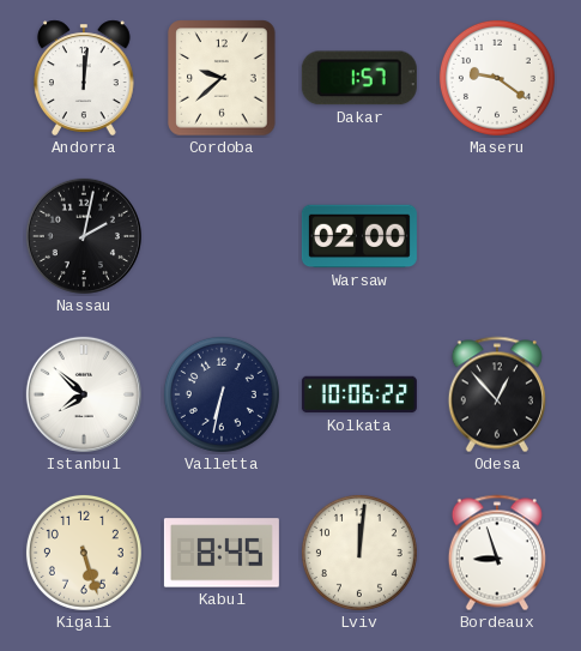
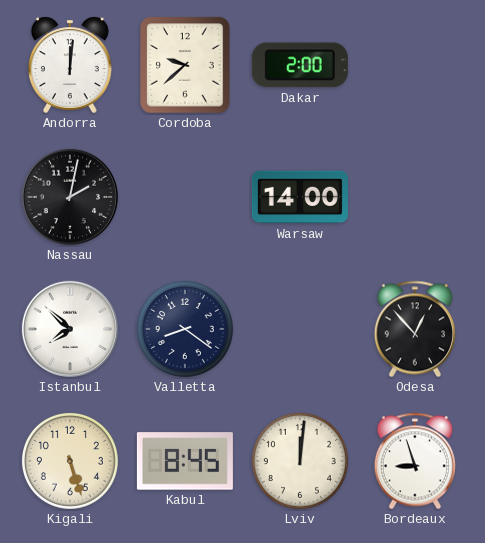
Dakar: 1:57 -> 2:00 (300, 65)
Maseru: 9:21 -> none (497, 78)
Warsaw: 02:00 -> 14:00 (300, 197)
Valletta: 6:32 -> 8:21 (185, 329)
Kolkata: 10:06 -> none (359, 394)
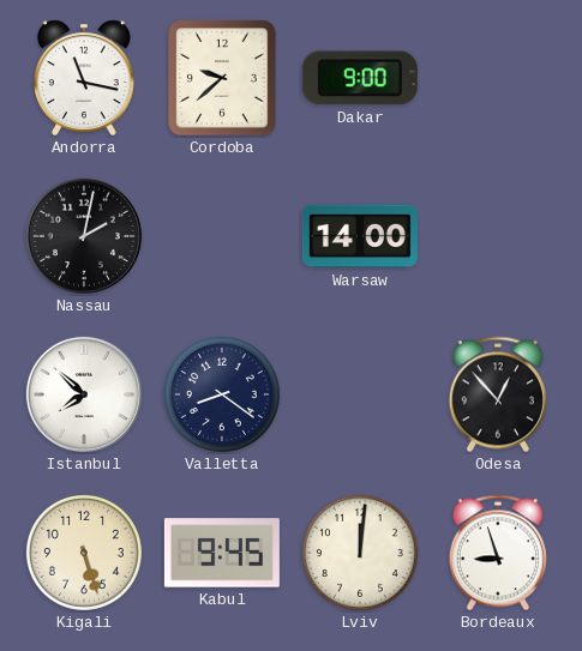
Andorra: 12:01 -> 11:17 (85, 78)
Dakar: 2:00 -> 9:00 (360, 78)
Kabul: 8:45 -> 9:45 (222, 553)
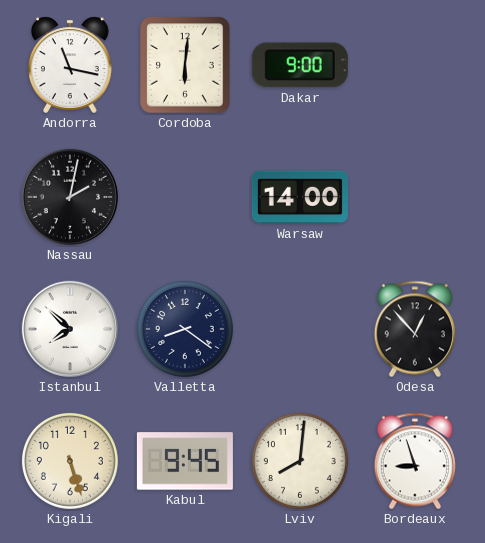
Cordoba: 9:38 -> 6:01 (185, 65)
Lviv: 12:01 -> 8:01 (300, 461)
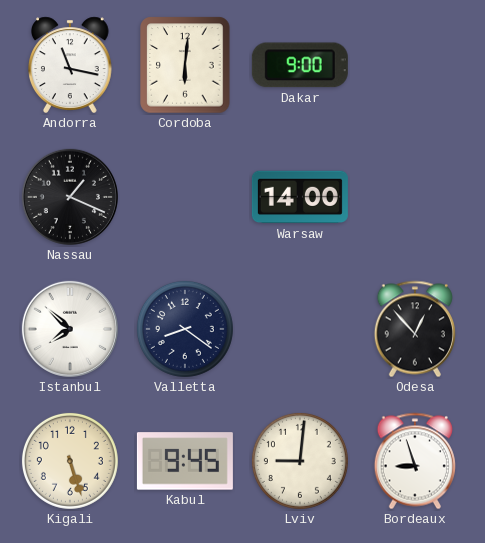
Nassau: 2:02 -> 1:19 (70, 197)
Lviv: 8:01 -> 9:01 (300, 461)
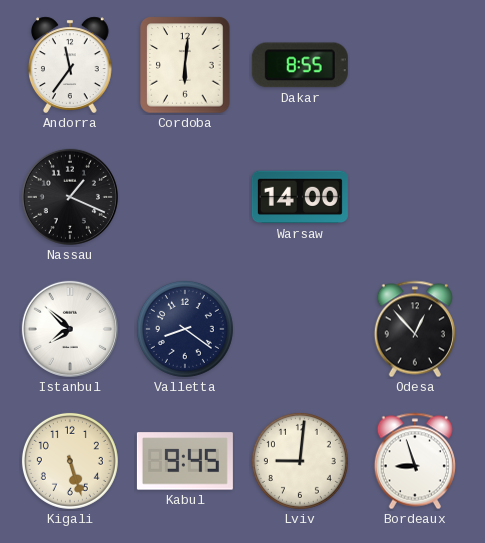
Andorra: 11:17 -> 11:36 (71, 65)
Dakar: 9:00 -> 8:55 (300, 65)
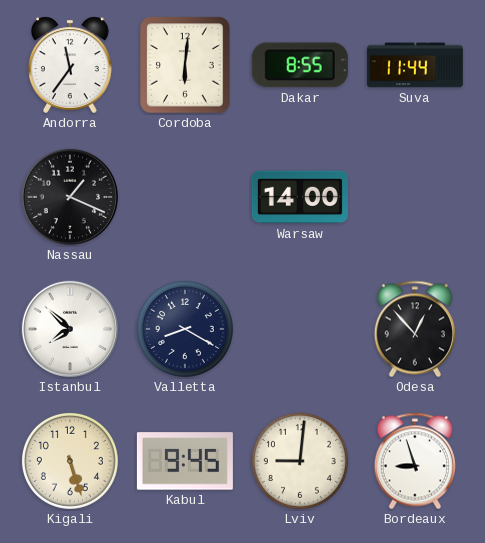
Suva: none -> 11:44 (415, 65)
Valletta: 8:21 -> 8:20 (185, 329)
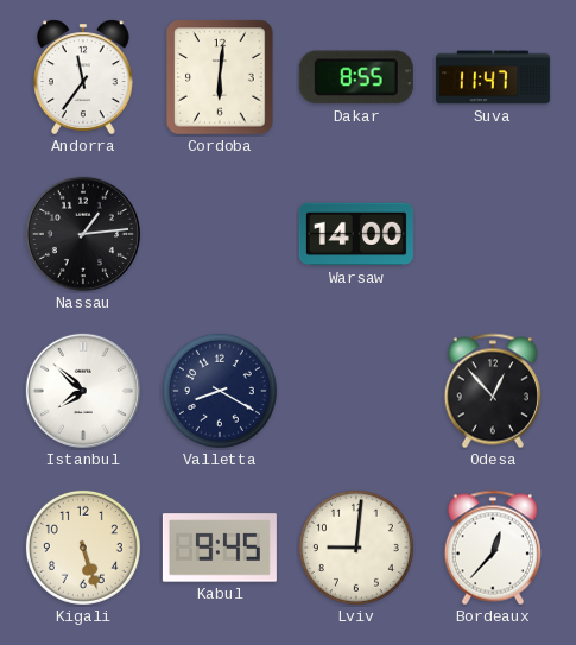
Suva: 11:44 -> 11:47 (493, 77)
Nassau: 1:19 -> 1:14 (83, 234)
Bordeaux: 8:57 -> 12:37 (493, 548)
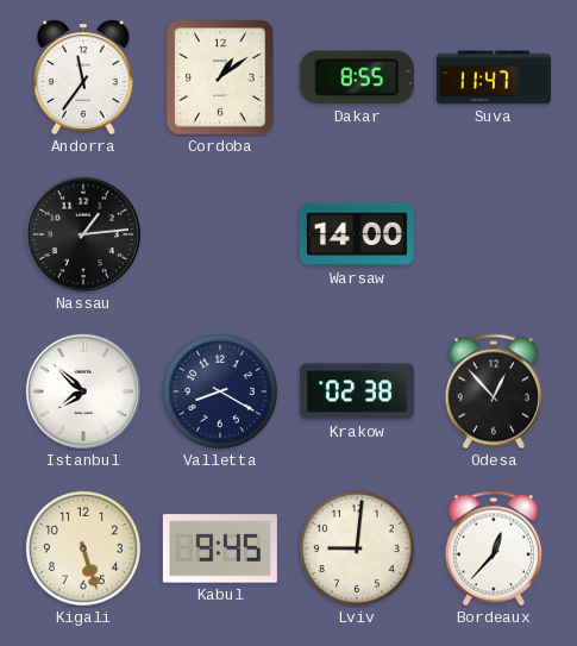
Cordoba: 6:01 -> 1:09 (220, 77)
Krakow: none -> 02:38 (357, 391)
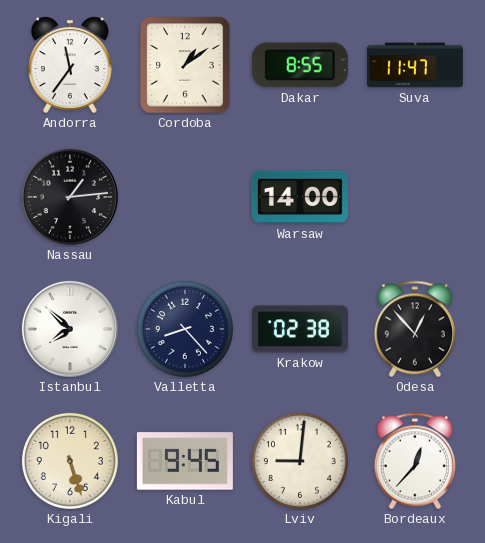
Valletta: 8:20 -> 8:23 (185, 329)
